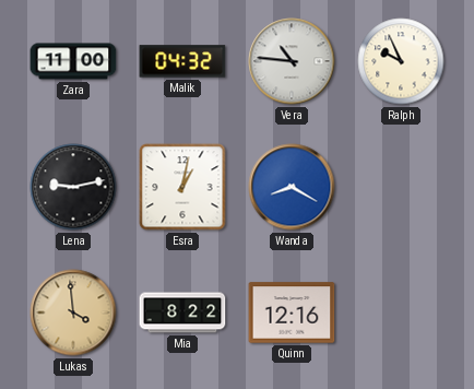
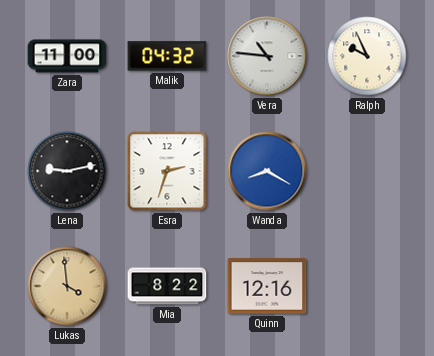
Esra: 1:02 -> 2:33 (167, 171)
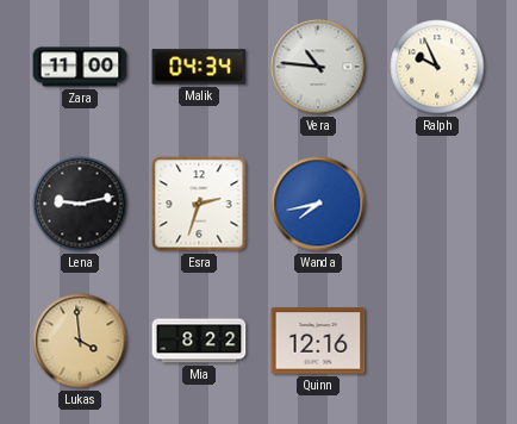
Malik: 04:32 -> 04:34 (199, 67)
Wanda: 8:20 -> 7:43 (318, 204)
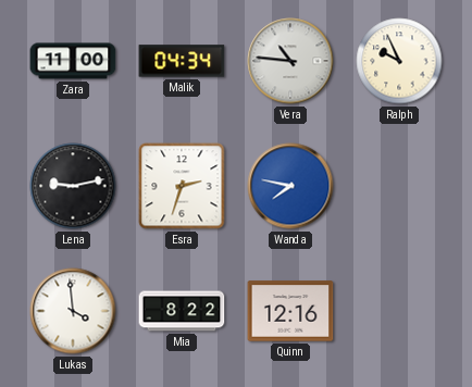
Wanda: 7:43 -> 7:47 (290, 186)
Lukas dial: champagne -> white (73, 311)
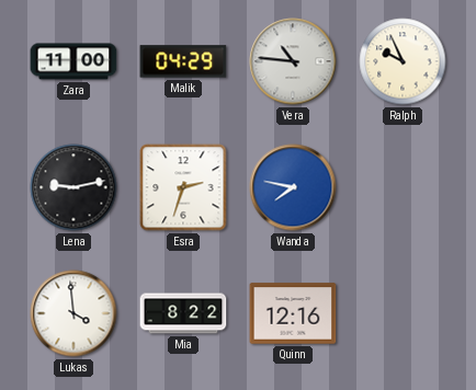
Malik: 04:34 -> 04:29 (183, 61)
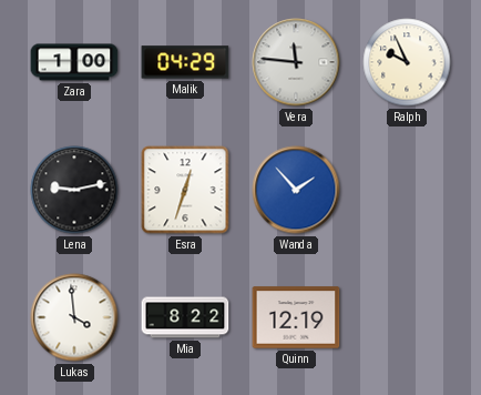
Zara: 11:00 -> 1:00 (74, 62)
Vera: 10:46 -> 11:46 (296, 62)
Esra: 2:33 -> 12:33 (185, 190)
Wanda: 7:47 -> 1:53 (296, 190)
Quinn: 12:16 -> 12:19 (296, 317)
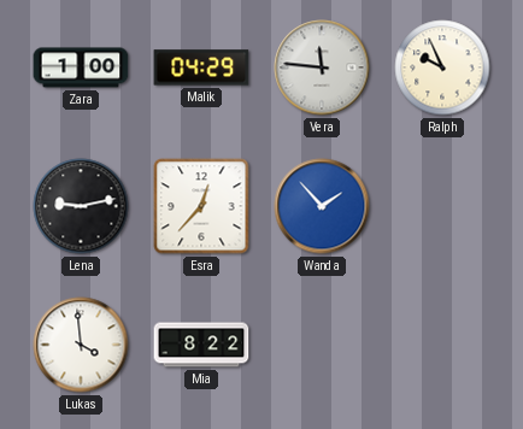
Esra: 12:33 -> 12:37 (201, 206)
Quinn: 12:19 -> none (296, 317)
